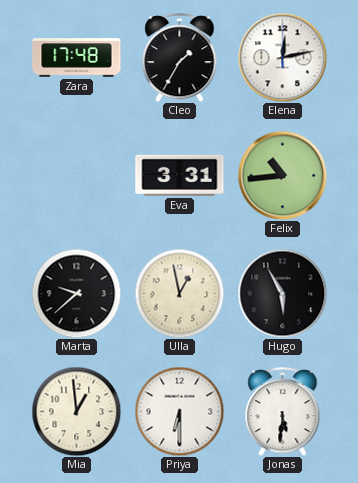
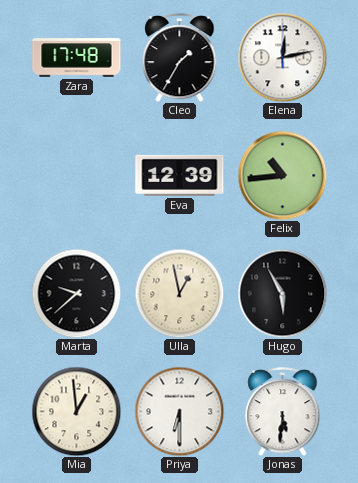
Eva: 3:31 -> 12:39 (180, 175)
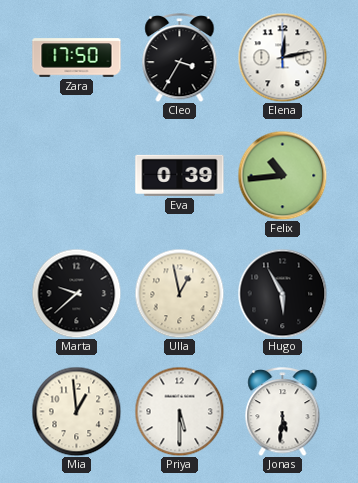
Zara: 17:48 -> 17:50 (77, 58)
Cleo: 1:35 -> 3:35 (180, 58)
Eva: 12:39 -> 0:39 (180, 175)
Priya: 6:30 -> 5:30 (179, 411)
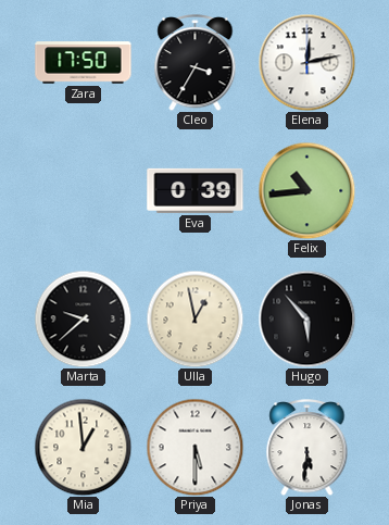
Hugo: 5:55 -> 5:53 (306, 318)
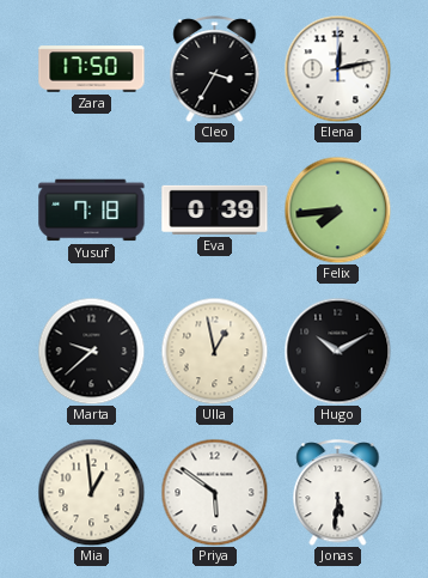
Yusuf: none -> 7:18 (92, 211)
Felix: 10:44 -> 7:44 (337, 209)
Hugo: 5:53 -> 10:10 (337, 351)
Priya: 5:30 -> 5:51 (214, 492)
